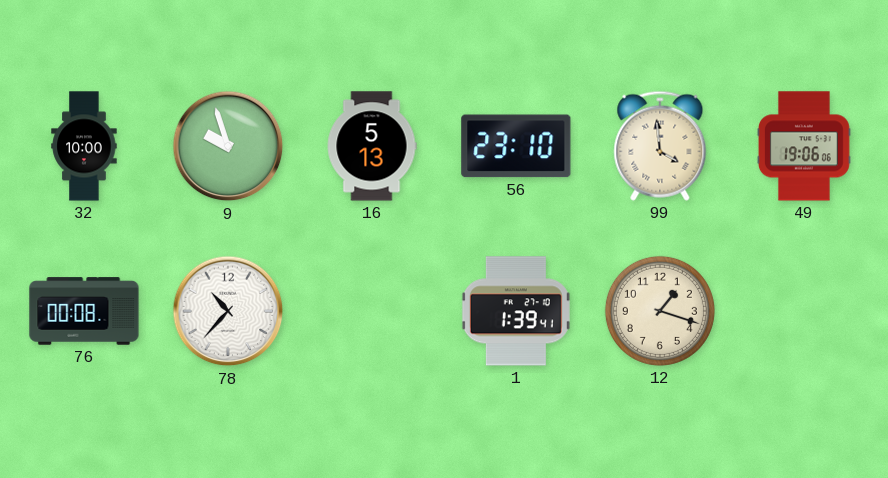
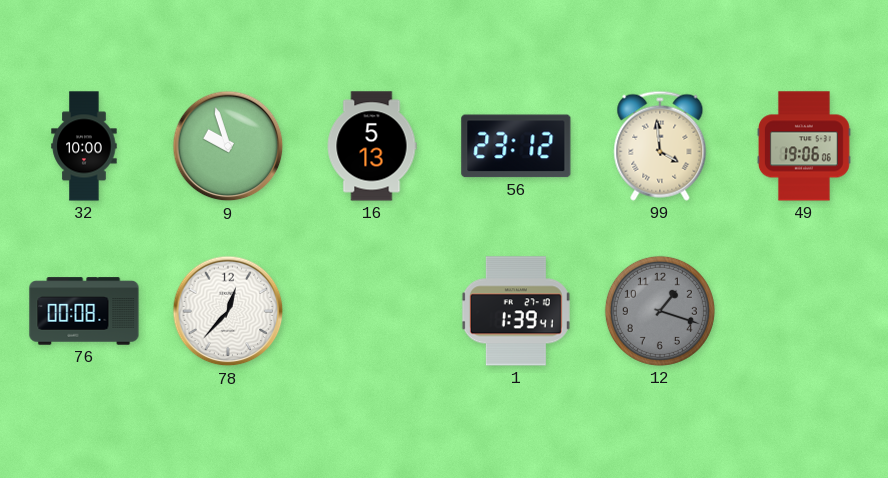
56: 23:10 -> 23:12 (516, 146)
78: 10:37 -> 12:37 (228, 311)
12 dial: cream -> grey (660, 311)
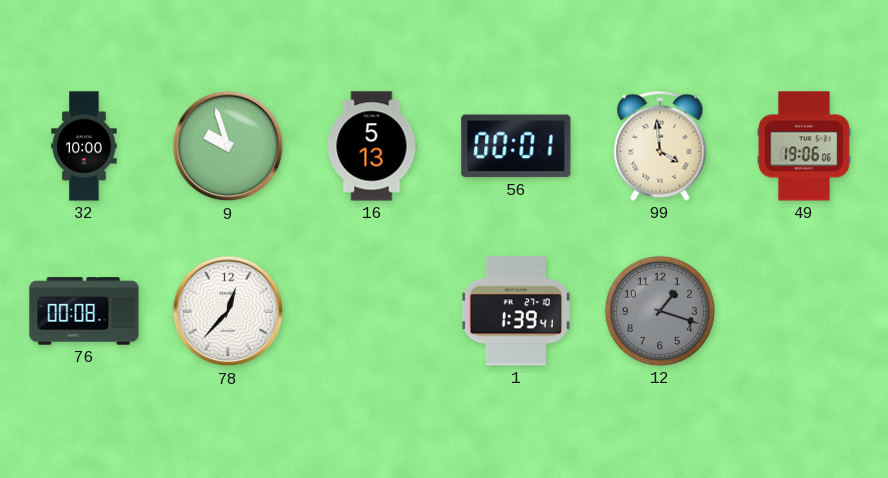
56: 23:12 -> 00:01 (516, 146)
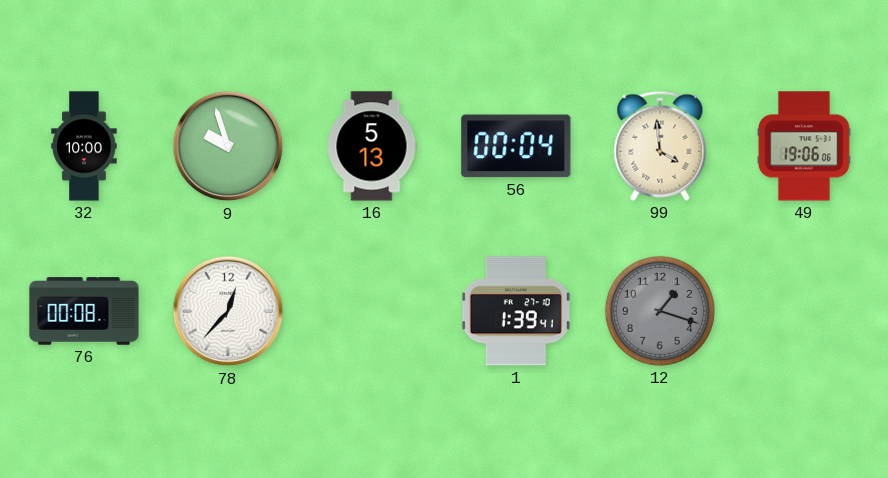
56: 00:01 -> 00:04 (516, 146)
